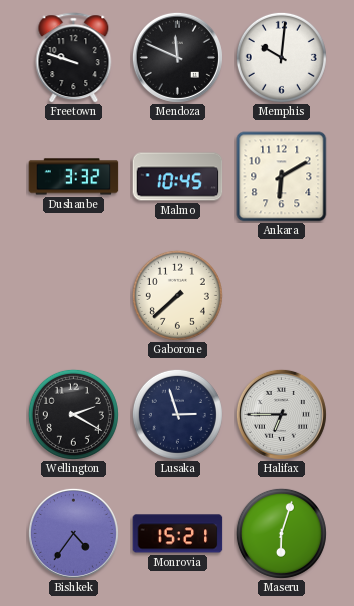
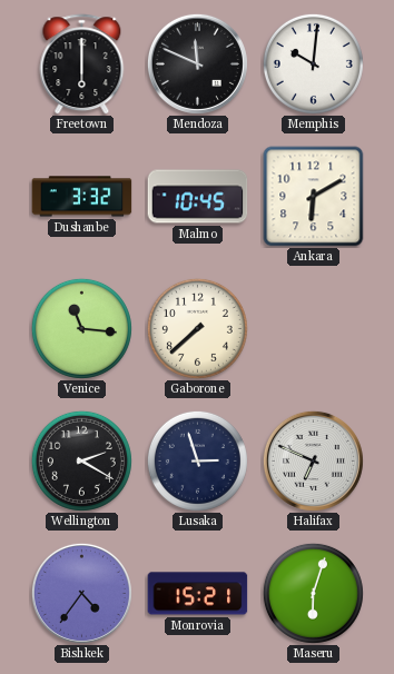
Freetown: 9:48 -> 6:00 (82, 65)
Venice: none -> 11:16 (81, 328)
Halifax: 6:45 -> 6:49 (313, 460)
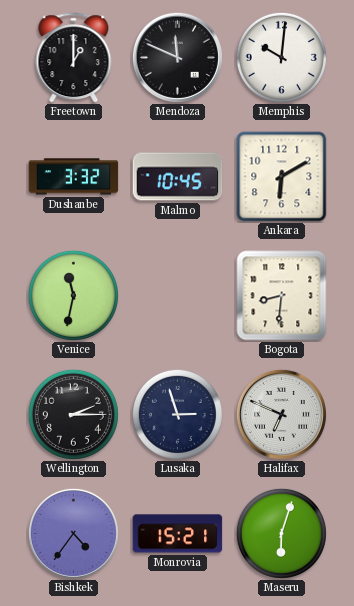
Freetown: 6:00 -> 1:00 (74, 58)
Venice: 11:16 -> 11:32 (73, 295)
Gaborone: 7:38 -> none (197, 328)
Bogota: none -> 8:31 (282, 296)
Wellington: 2:20 -> 2:15 (73, 414)
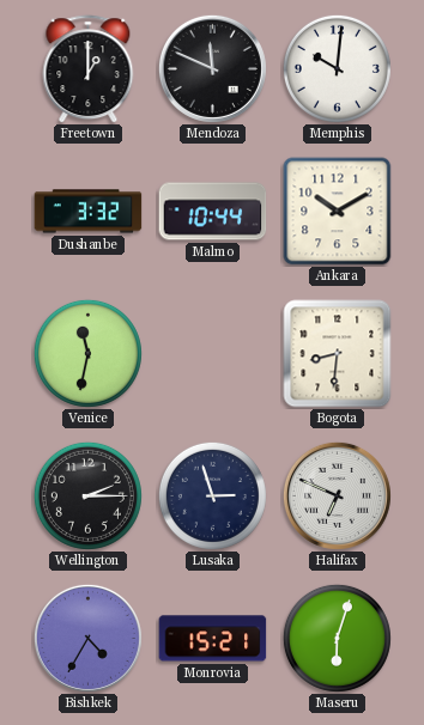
Malmo: 10:45 -> 10:44 (213, 212)
Ankara: 6:10 -> 10:10 (338, 212)
Bishkek: 4:36 -> 4:35 (87, 638)
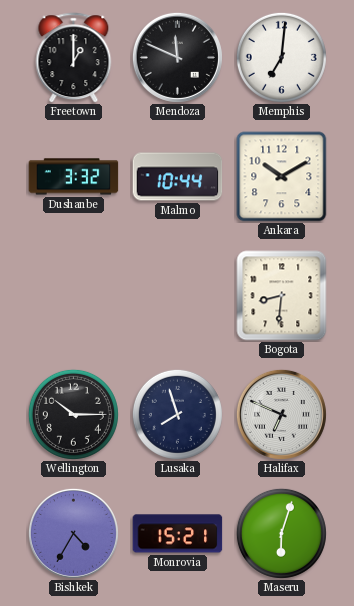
Memphis: 10:01 -> 7:01 (281, 57)
Venice: 11:32 -> none (87, 353)
Wellington: 2:15 -> 10:15 (73, 414)
Lusaka: 2:57 -> 7:57 (177, 414)
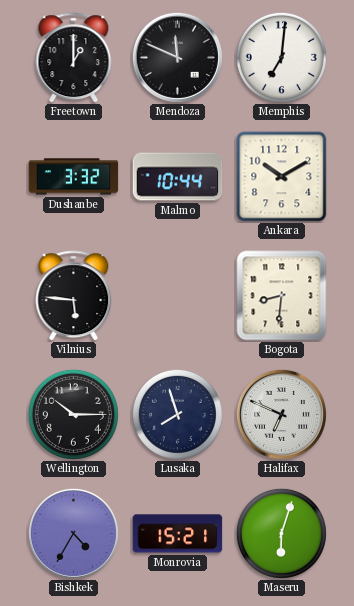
Vilnius: none -> 5:46 (74, 296)
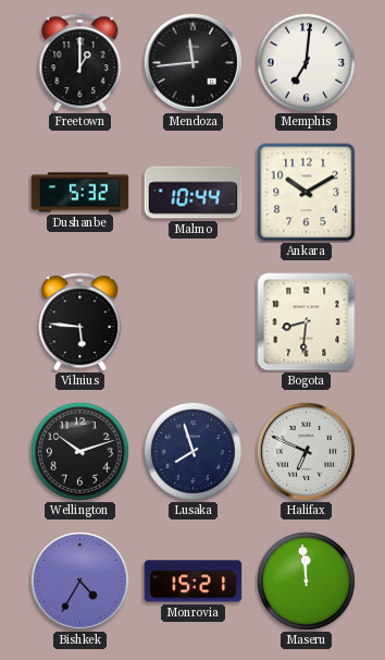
Mendoza: 11:49 -> 11:44 (192, 62)
Dushanbe: 3:32 -> 5:32 (80, 193)
Wellington: 10:15 -> 10:12 (79, 451)
Maseru: 6:03 -> 11:59 (306, 580)
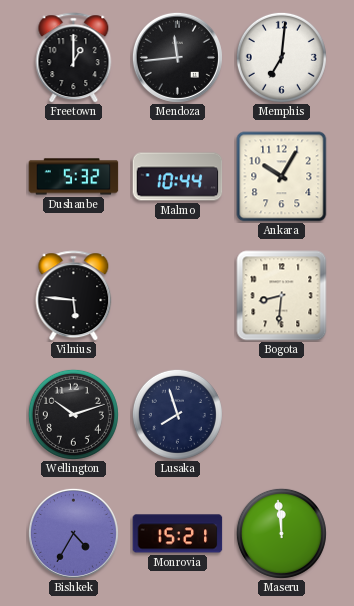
Ankara: 10:10 -> 10:05 (282, 177)
Halifax: 6:49 -> none (306, 451)
